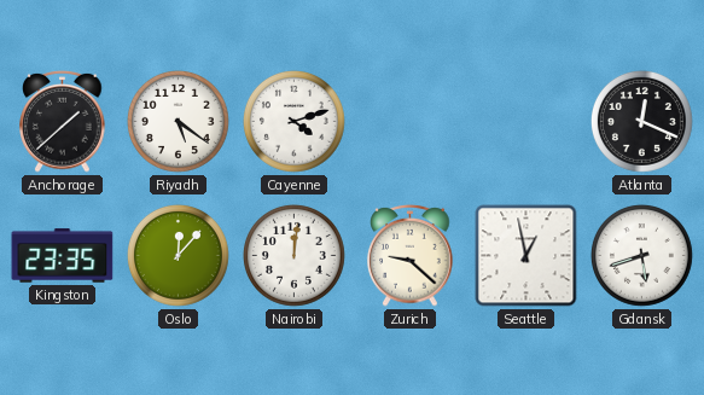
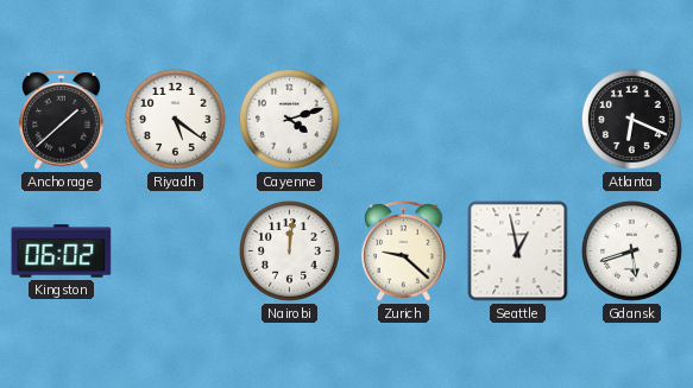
Atlanta: 12:19 -> 6:19 (631, 119)
Kingston: 23:35 -> 06:02 (62, 252)
Oslo: 12:07 -> none (178, 255)
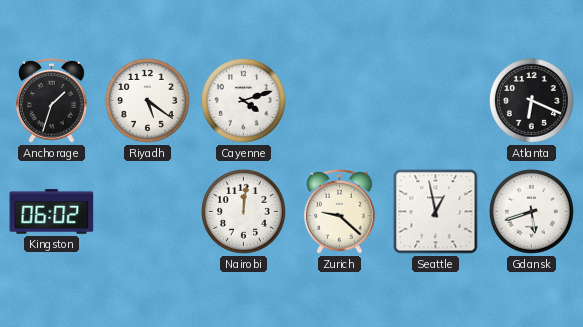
Anchorage: 1:38 -> 1:33 (52, 101)
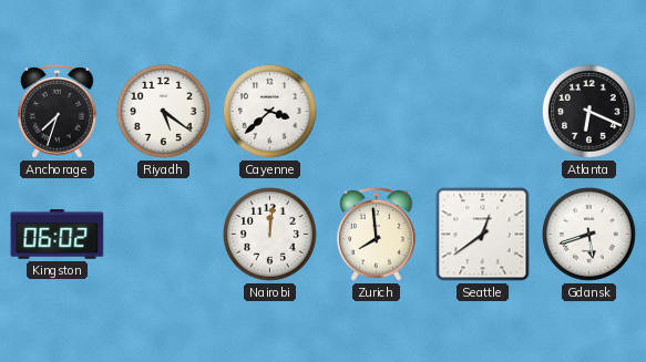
Anchorage: 1:33 -> 7:33 (58, 112)
Cayenne: 4:12 -> 3:38 (269, 111)
Zurich: 9:22 -> 7:59 (377, 235)
Seattle: 12:58 -> 12:39 (483, 235)
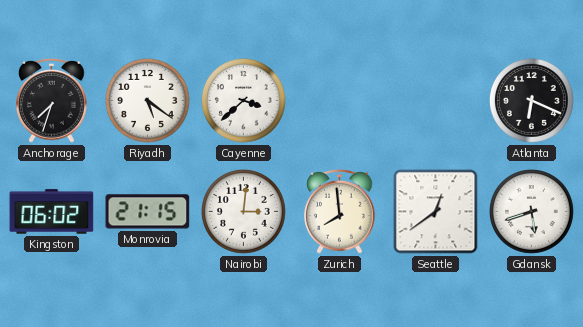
Monrovia: none -> 21:15 (148, 212)
Nairobi: 12:01 -> 3:01 (243, 211)
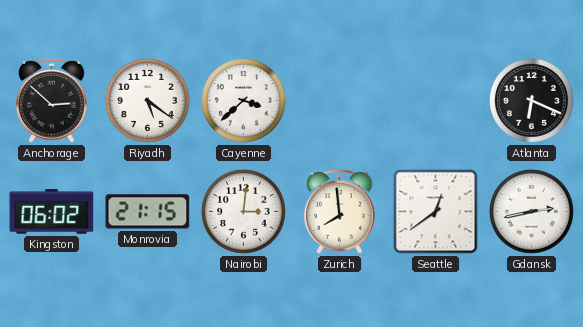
Anchorage: 7:33 -> 2:52 (52, 101)
Gdansk: 5:42 -> 2:43 (531, 211)
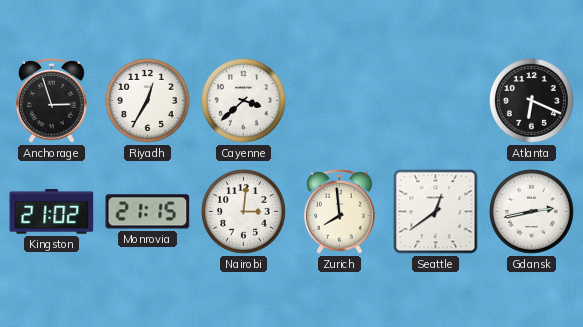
Anchorage: 2:52 -> 2:57 (52, 101)
Riyadh: 5:21 -> 12:35 (147, 100)
Kingston: 06:02 -> 21:02 (52, 212)
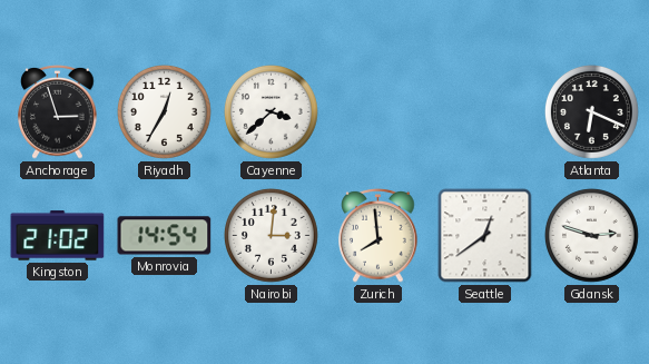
Monrovia: 21:15 -> 14:54 (165, 236)
Gdansk: 2:43 -> 2:48 (591, 235)
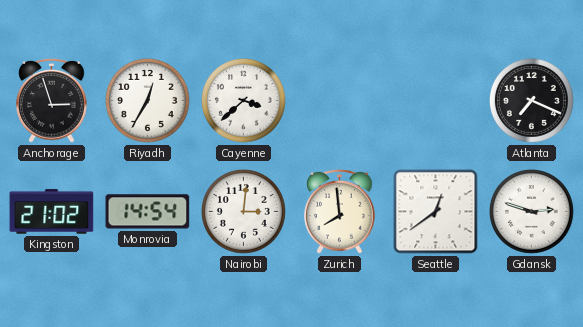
Atlanta: 6:19 -> 7:19 (531, 100)
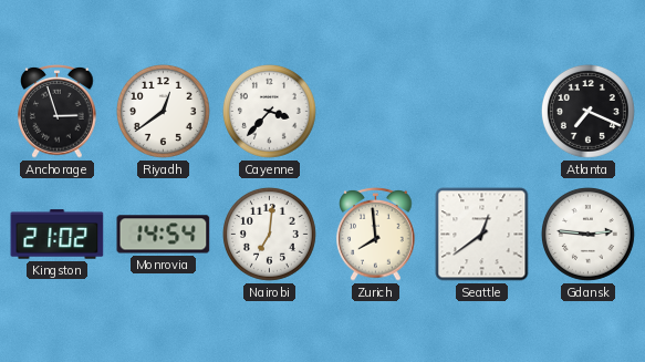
Riyadh: 12:35 -> 12:39 (163, 111)
Cayenne: 3:38 -> 3:37 (269, 111)
Nairobi: 3:01 -> 7:01 (269, 234)
Gdansk: 2:48 -> 2:46 (587, 234)
